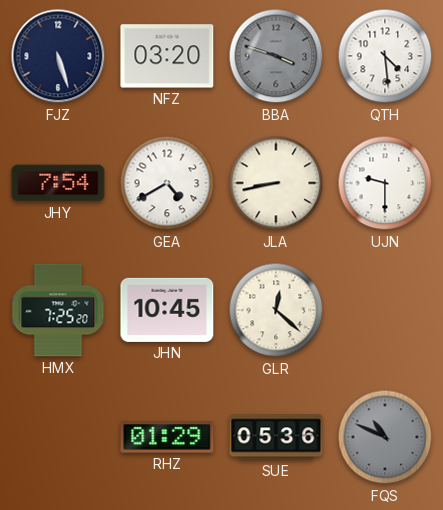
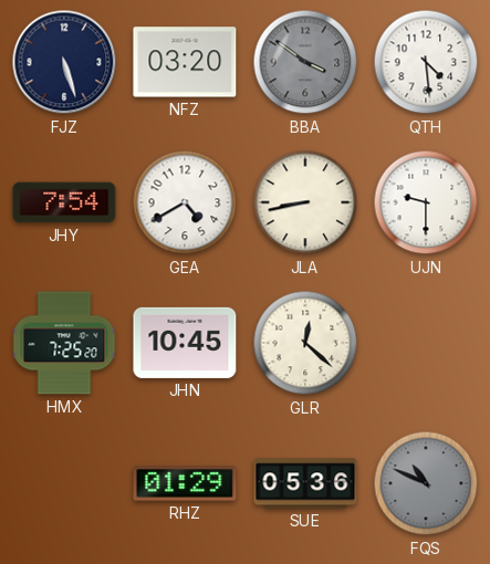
BBA: 3:48 -> 3:51 (305, 62)
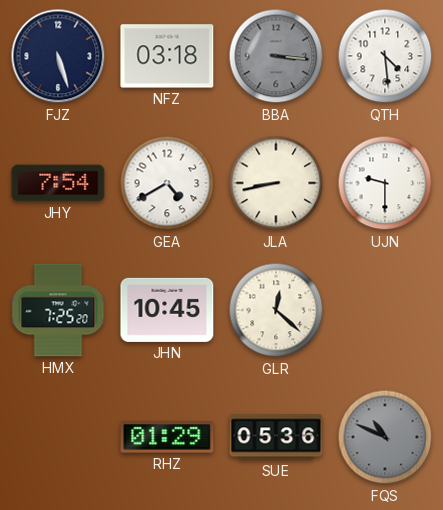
NFZ: 03:20 -> 03:18 (167, 56)
BBA: 3:51 -> 3:16 (276, 56)
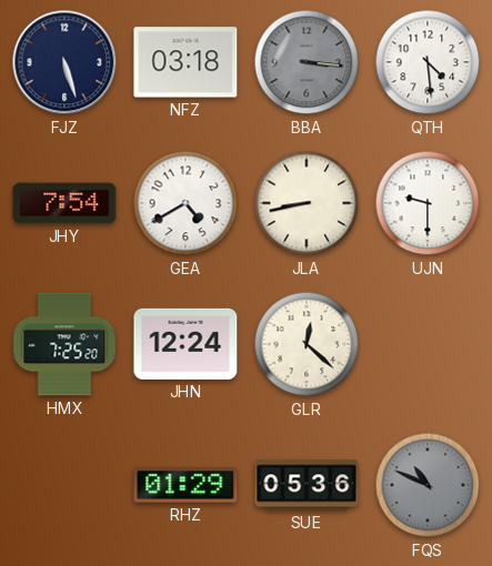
JHN: 10:45 -> 12:24 (185, 344)
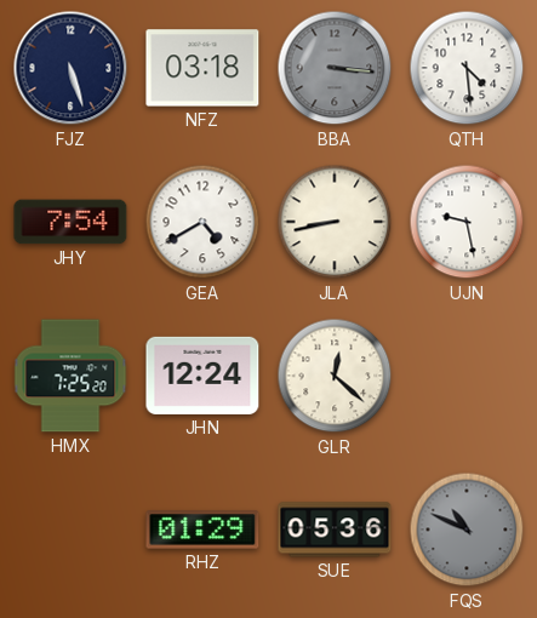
UJN: 9:30 -> 9:28 (467, 222)
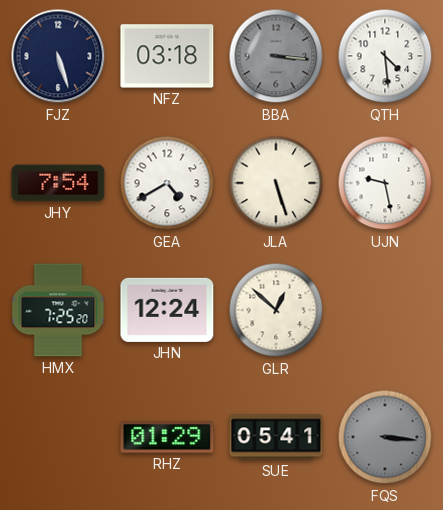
JLA: 8:43 -> 5:27 (276, 183)
GLR: 12:22 -> 12:52 (276, 310)
SUE: 05:36 -> 05:41 (276, 437)
FQS: 10:49 -> 3:16 (385, 437)
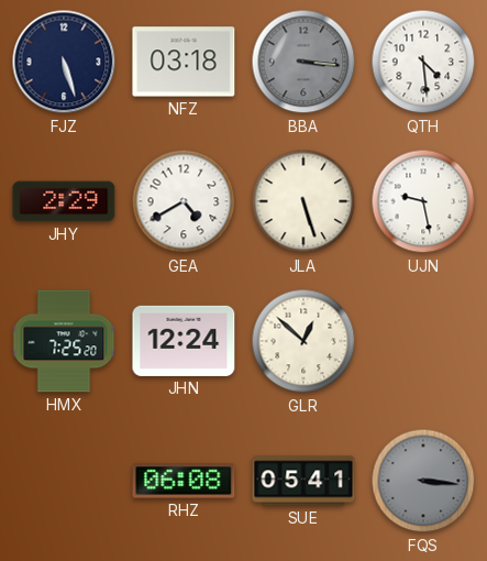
JHY: 7:54 -> 2:29 (64, 201)
RHZ: 01:29 -> 06:08 (184, 481)
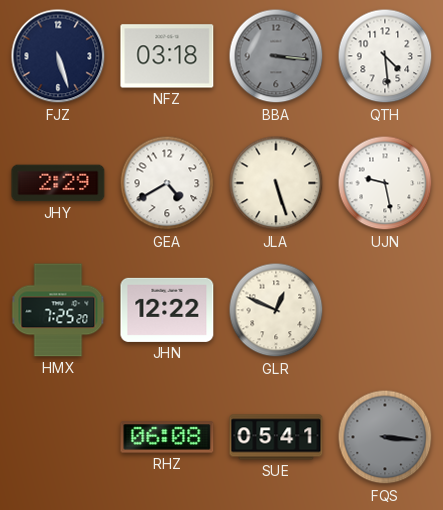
JHN: 12:24 -> 12:22 (167, 310)
GLR: 12:52 -> 12:49 (276, 310)
